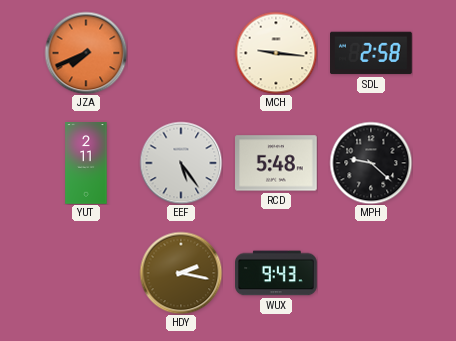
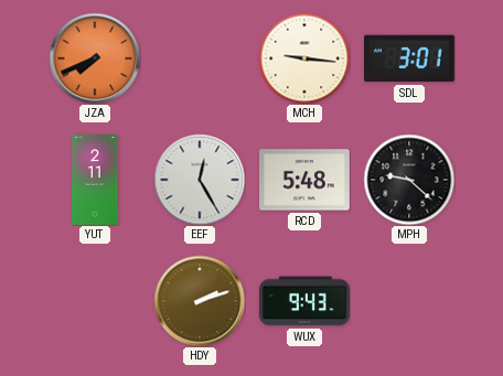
SDL: 2:58 -> 3:01 (410, 58)
EEF: 5:24 -> 12:25 (200, 180)
HDY: 2:17 -> 2:12 (200, 301)
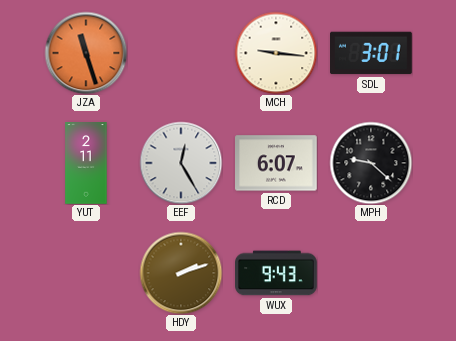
JZA: 7:41 -> 11:27 (86, 53)
RCD: 5:48 -> 6:07 (277, 163)
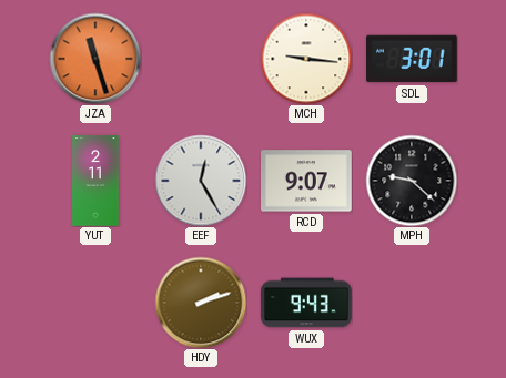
RCD: 6:07 -> 9:07 (307, 181)
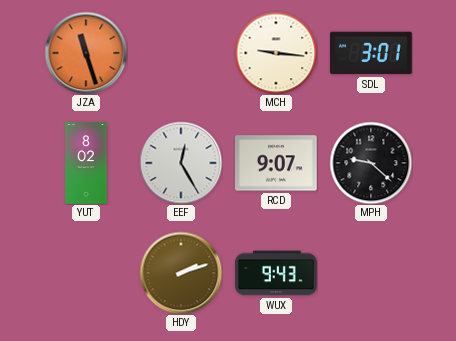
YUT: 2:11 -> 8:02 (86, 163)
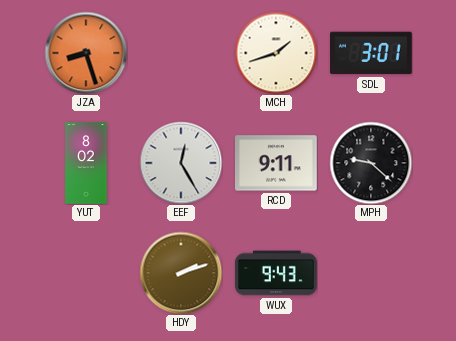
JZA: 11:27 -> 8:27 (86, 53)
MCH: 9:16 -> 1:42 (276, 53)
RCD: 9:07 -> 9:11 (277, 163)
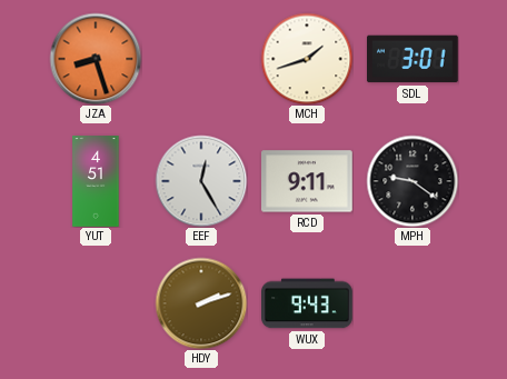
YUT: 8:02 -> 4:51 (96, 181)
MPH: 9:22 -> 9:21 (412, 181)
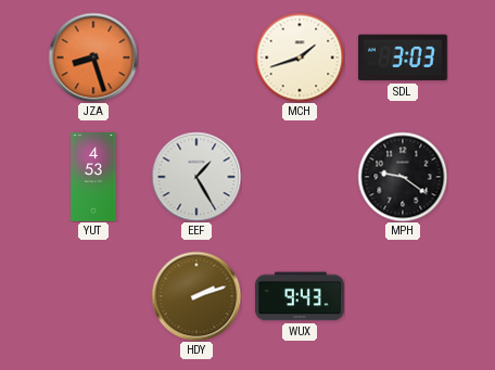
SDL: 3:01 -> 3:03 (404, 58)
YUT: 4:51 -> 4:53 (93, 177)
EEF: 12:25 -> 1:25 (196, 177)
RCD: 9:11 -> none (308, 181)
